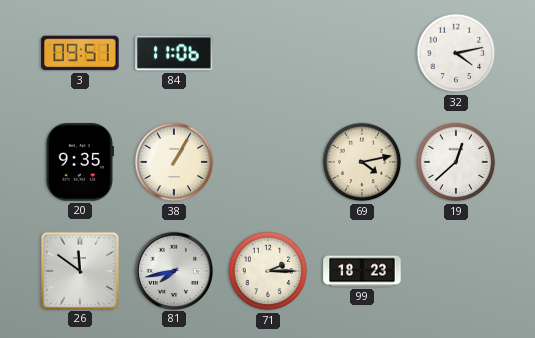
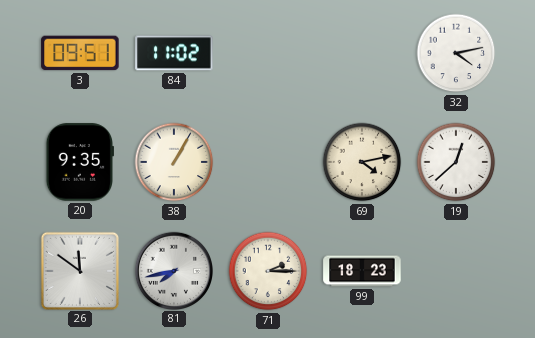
84: 11:06 -> 11:02 (174, 53)
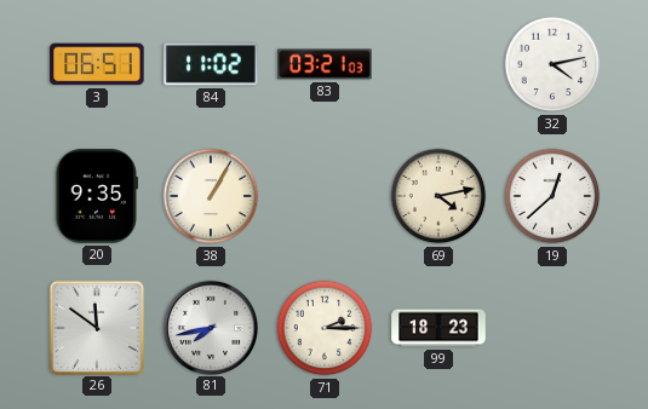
3: 09:51 -> 06:51 (97, 64)
83: none -> 03:21 (325, 64)
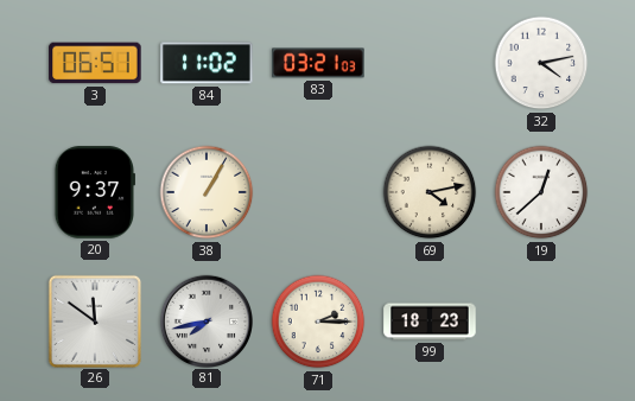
20: 9:35 -> 9:37 (94, 192)
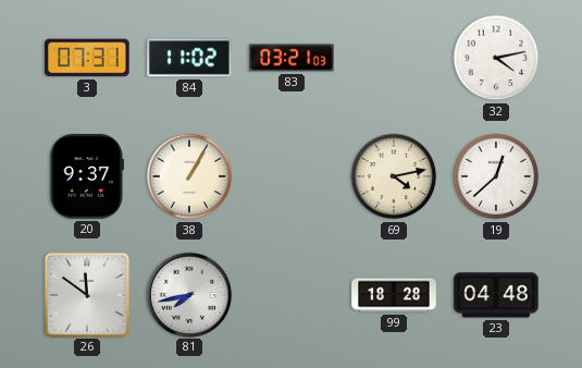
3: 06:51 -> 07:31 (87, 58)
71: 2:15 -> none (318, 322)
99: 18:23 -> 18:28 (394, 295)
23: none -> 04:48 (496, 295)
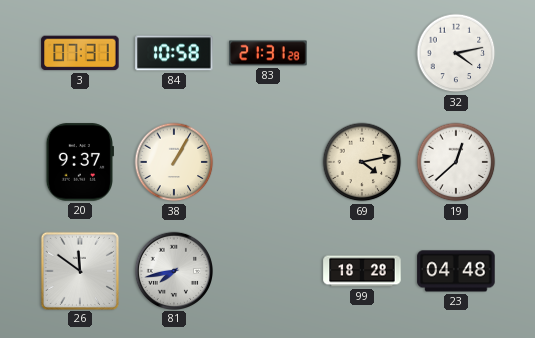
84: 11:02 -> 10:58 (174, 53)
83: 03:21 -> 21:31 (268, 53)
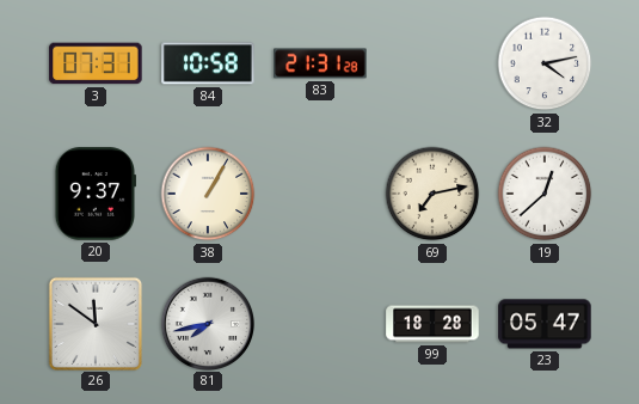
69: 4:13 -> 7:13 (432, 194)
23: 04:48 -> 05:47 (545, 324)
